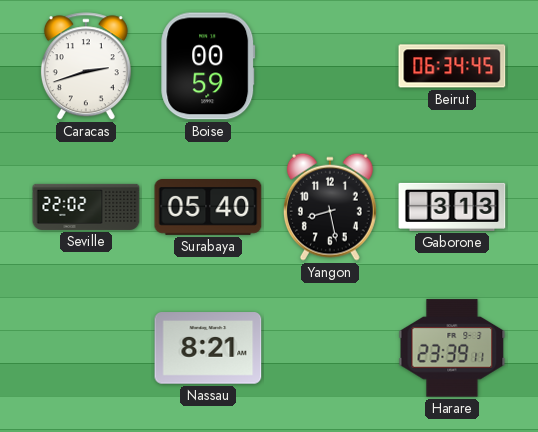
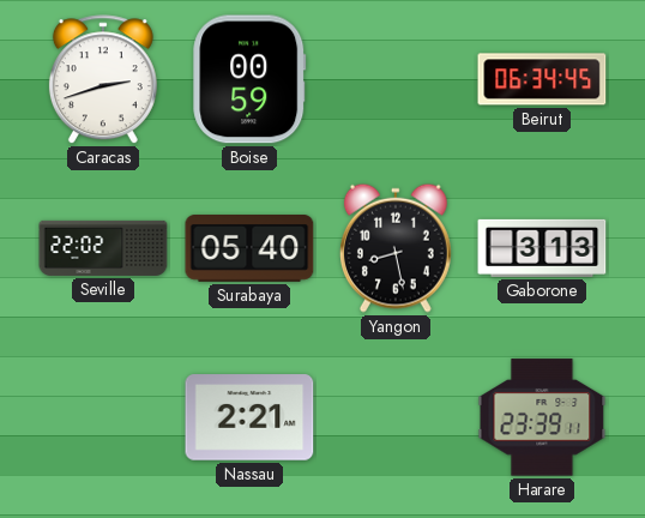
Nassau: 8:21 -> 2:21 (249, 417)
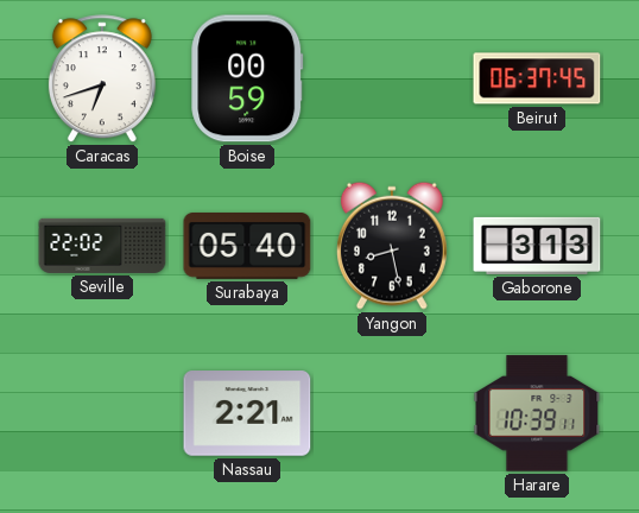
Caracas: 2:42 -> 6:42 (102, 80)
Beirut: 06:34 -> 06:37 (537, 78)
Harare: 23:39 -> 10:39 (537, 413)
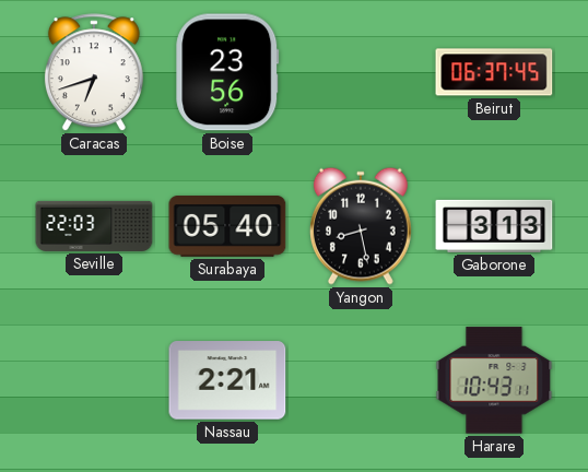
Boise: 00:59 -> 23:56 (227, 72)
Seville: 22:02 -> 22:03 (94, 226)
Harare: 10:39 -> 10:43 (494, 380)
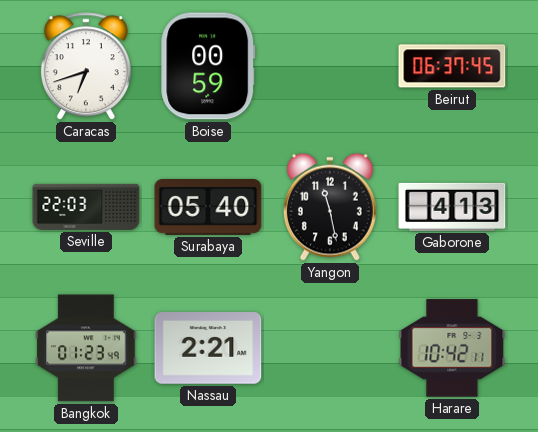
Boise: 23:56 -> 00:59 (208, 66)
Yangon: 8:28 -> 11:28 (330, 207)
Gaborone: 3:13 -> 4:13 (452, 207)
Bangkok: none -> 01:23 (86, 348)
Harare: 10:43 -> 10:42 (452, 348)
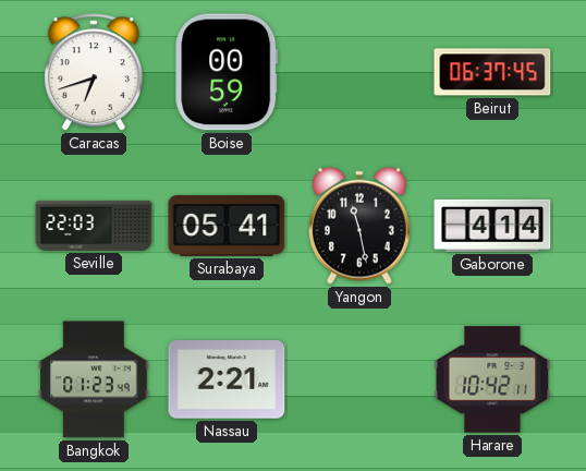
Surabaya: 05:40 -> 05:41 (227, 227)
Gaborone: 4:13 -> 4:14 (492, 226)
